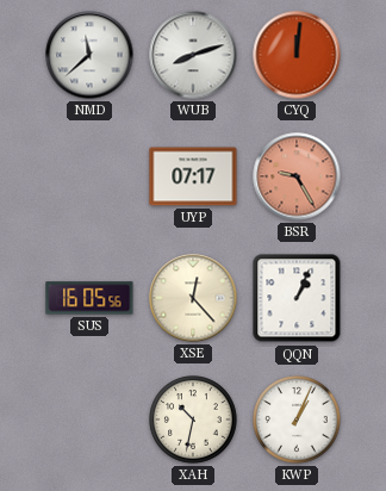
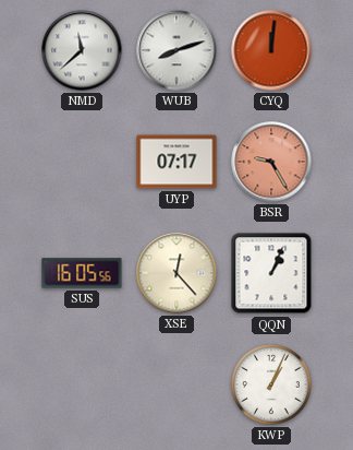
XAH: 10:32 -> none (193, 419)
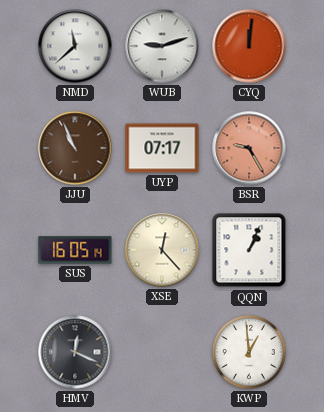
WUB: 8:12 -> 9:12 (162, 46)
JJU: none -> 10:56 (75, 148)
SUS: 16:05:56 -> 16:05:14 (75, 250)
HMV: none -> 12:19 (75, 352)
KWP: 1:04 -> 12:59 (249, 352)
